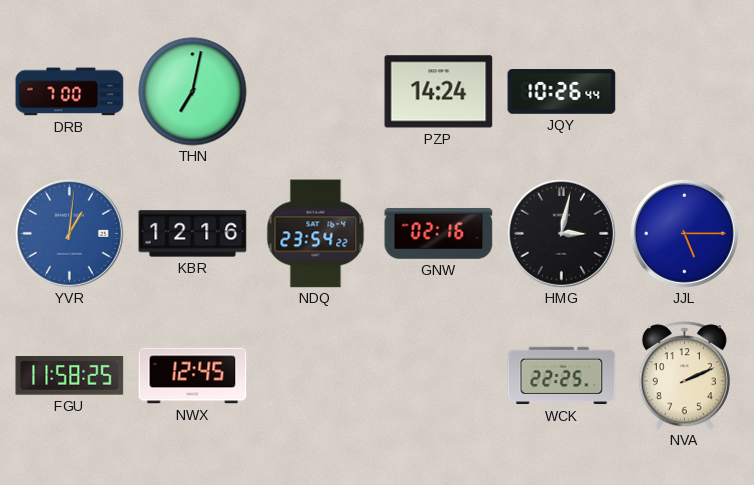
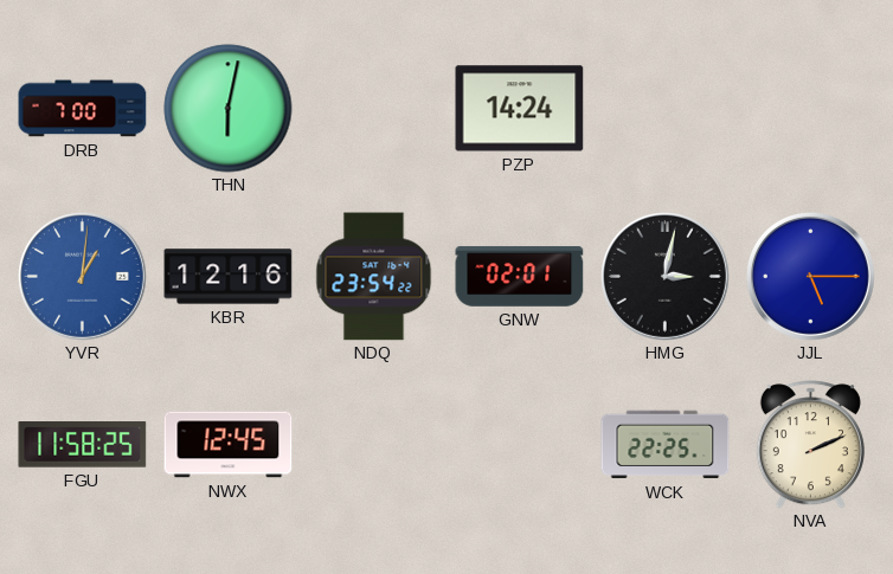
THN: 7:02 -> 6:02 (229, 109)
JQY: 10:26 -> none (562, 92)
GNW: 02:16 -> 02:01 (520, 276)
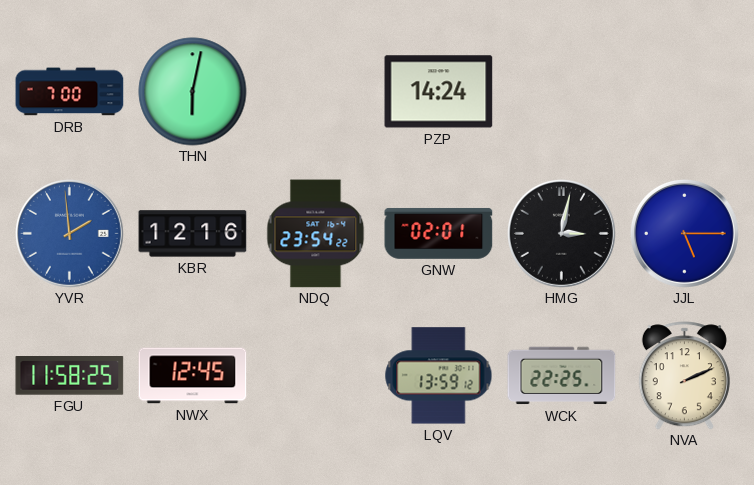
YVR: 1:01 -> 1:59 (69, 233)
LQV: none -> 13:59 (439, 376)
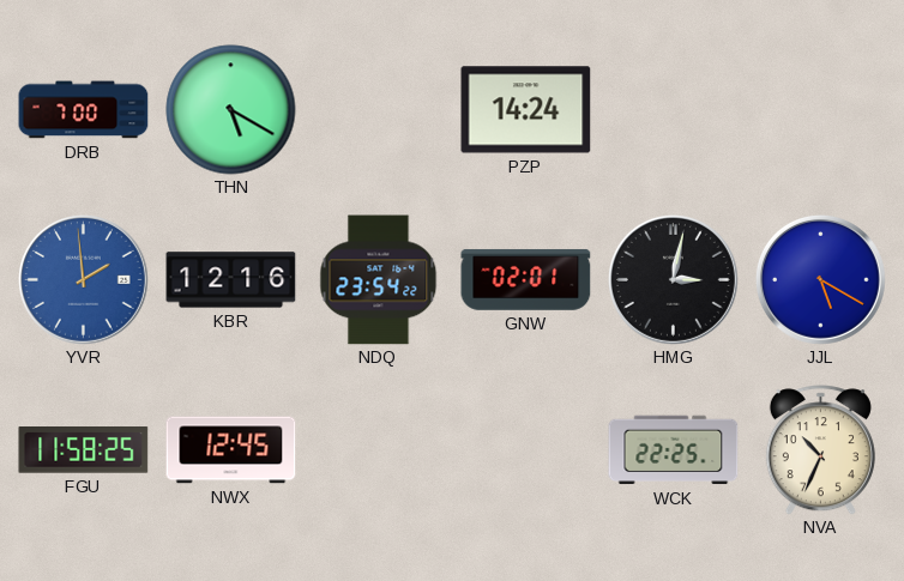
THN: 6:02 -> 5:20 (231, 110)
JJL: 5:15 -> 5:20 (820, 279)
LQV: 13:59 -> none (439, 376)
NVA: 2:11 -> 10:34 (820, 450)
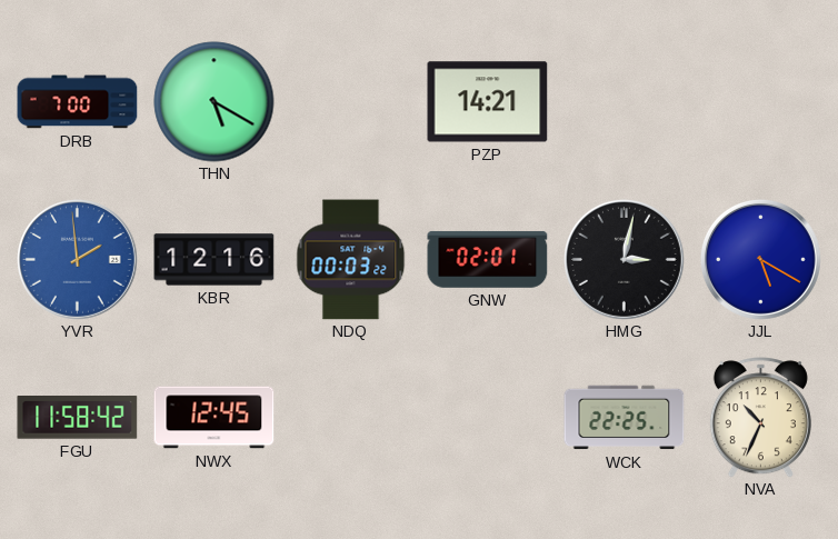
PZP: 14:24 -> 14:21 (488, 102)
NDQ: 23:54 -> 00:03 (351, 260)
FGU: 11:58:25 -> 11:58:42 (78, 418)
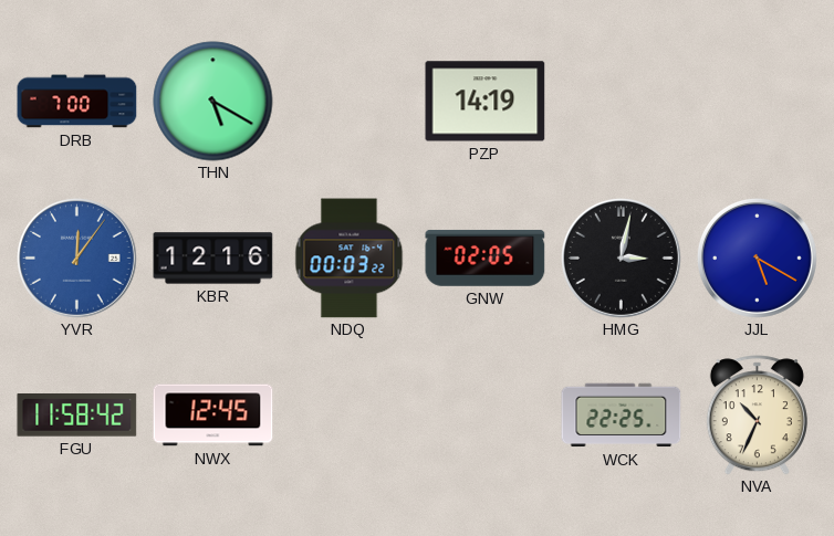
PZP: 14:21 -> 14:19 (486, 102)
YVR: 1:59 -> 12:06 (76, 258)
GNW: 02:01 -> 02:05 (486, 258)
